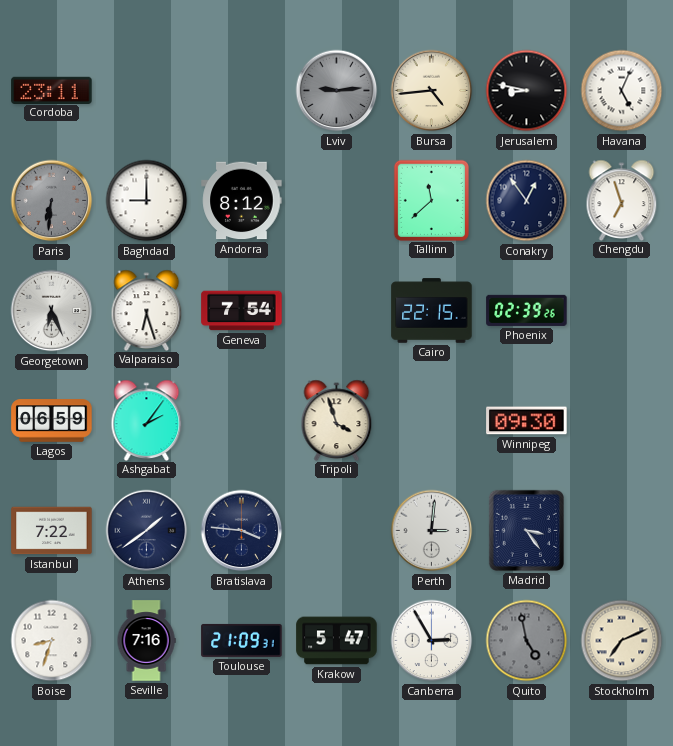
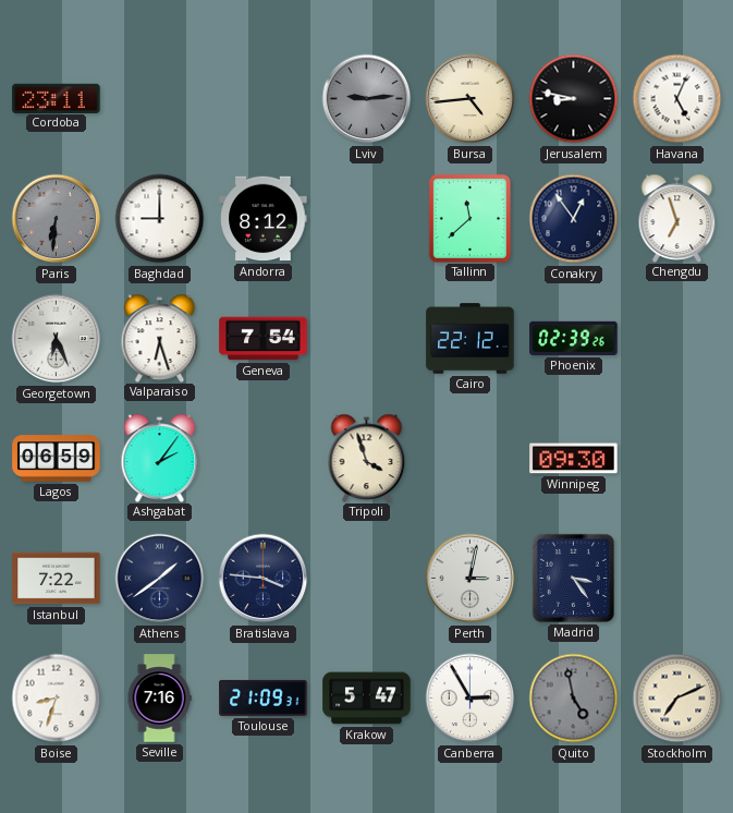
Cairo: 22:15 -> 22:12 (471, 339)
Perth: 3:01 -> 3:02 (471, 579)
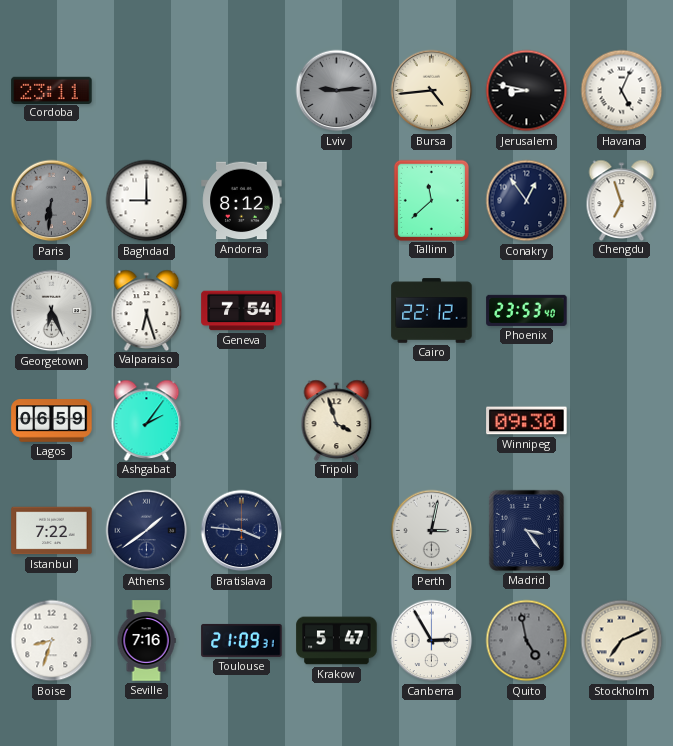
Phoenix: 02:39 -> 23:53 (527, 310)
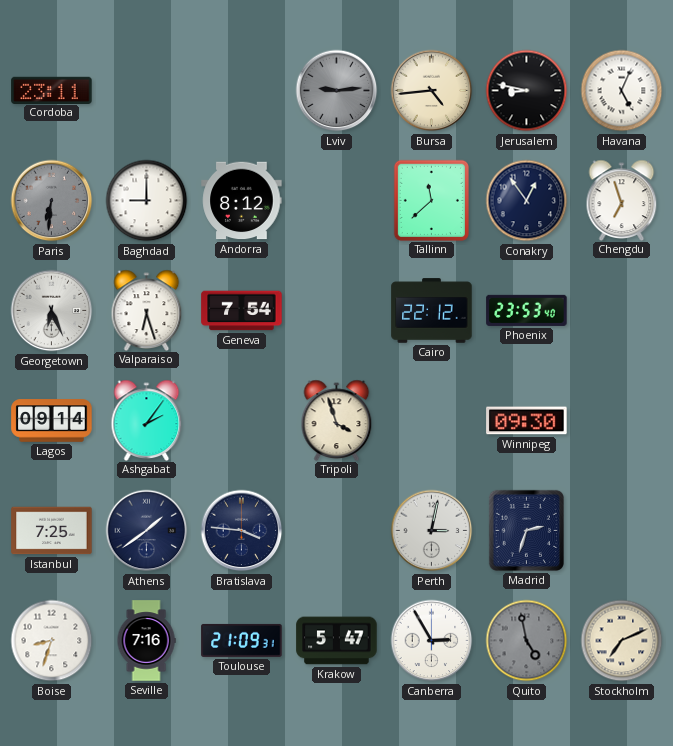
Lagos: 06:59 -> 09:14 (52, 421)
Istanbul: 7:22 -> 7:25 (52, 531)
Madrid: 3:24 -> 2:33 (526, 530)
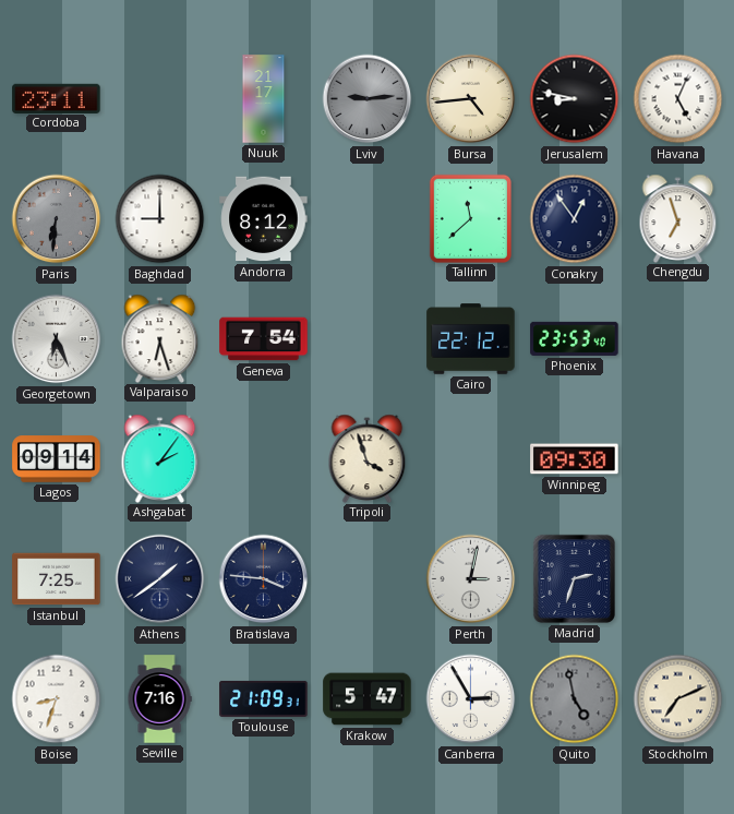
Nuuk: none -> 21:17 (264, 99)
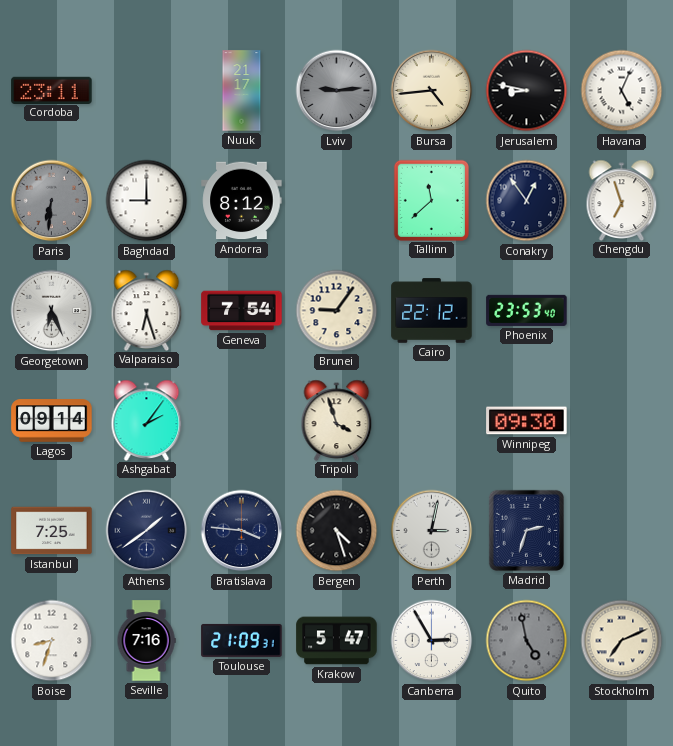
Brunei: none -> 9:06 (337, 311)
Bergen: none -> 4:27 (337, 531)
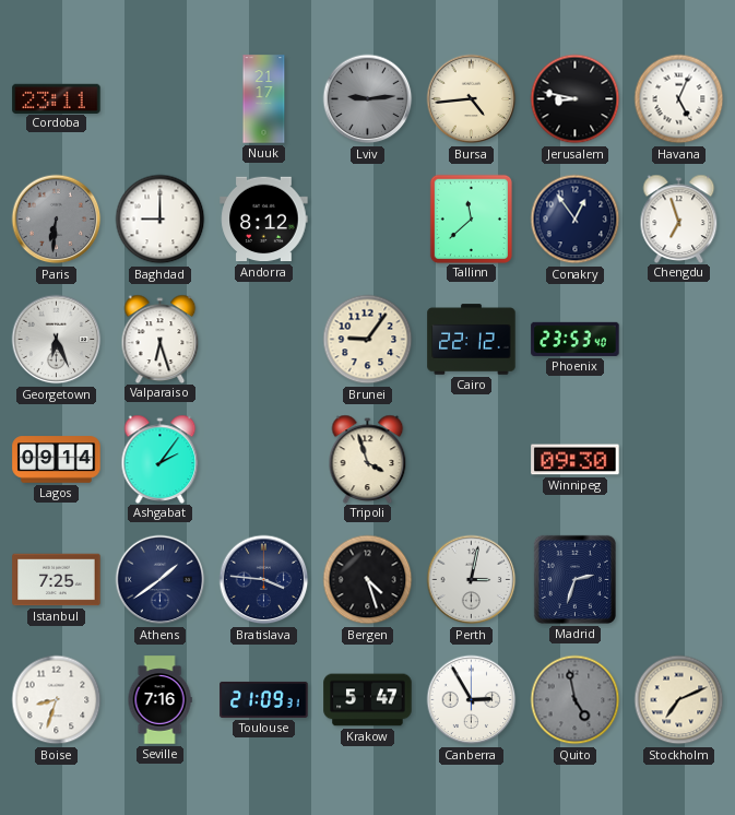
Geneva: 7:54 -> none (242, 311)
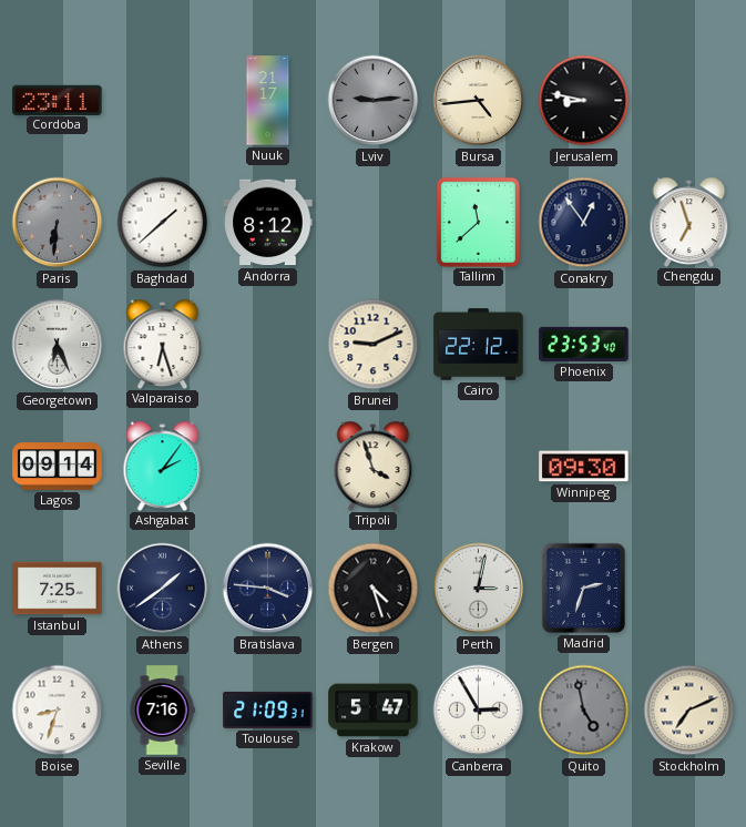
Havana: 5:04 -> none (679, 99)
Baghdad: 9:00 -> 1:38 (163, 223)
Brunei: 9:06 -> 9:11 (374, 345)
